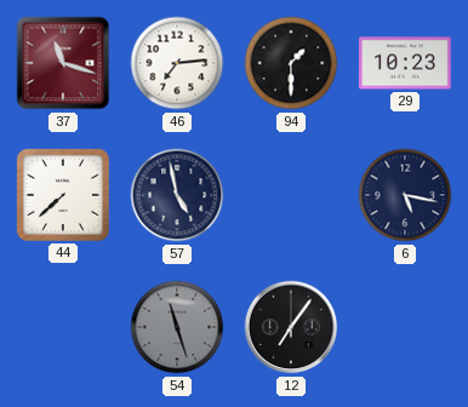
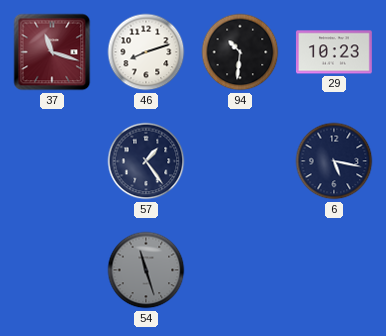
46: 7:14 -> 8:12 (146, 52)
94: 1:30 -> 10:31 (240, 52)
44: 7:38 -> none (63, 195)
57: 4:58 -> 1:24 (146, 161)
12: 7:06 -> none (291, 327)
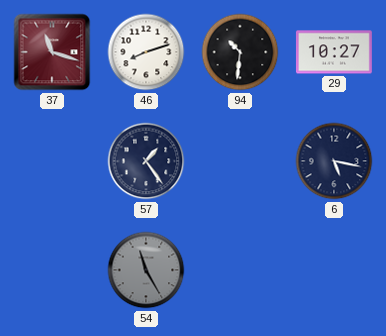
29: 10:23 -> 10:27 (334, 52)
54: 11:27 -> 11:25 (146, 270)
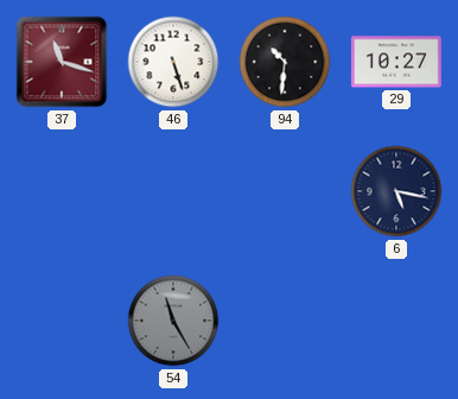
46: 8:12 -> 5:27 (173, 62)
57: 1:24 -> none (146, 161)
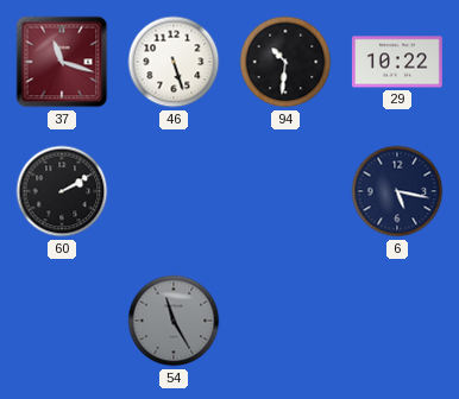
29: 10:27 -> 10:22 (397, 62)
60: none -> 2:10 (62, 191)
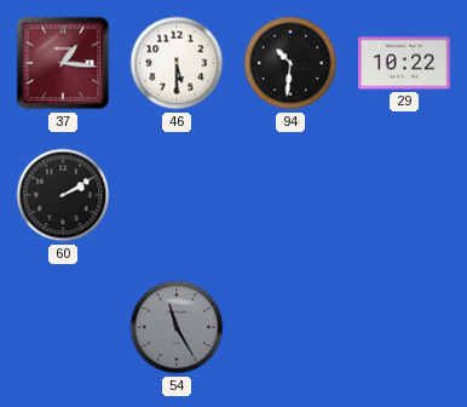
37: 11:18 -> 1:16 (63, 63)
46: 5:27 -> 5:30 (177, 63)
6: 5:17 -> none (397, 191)
